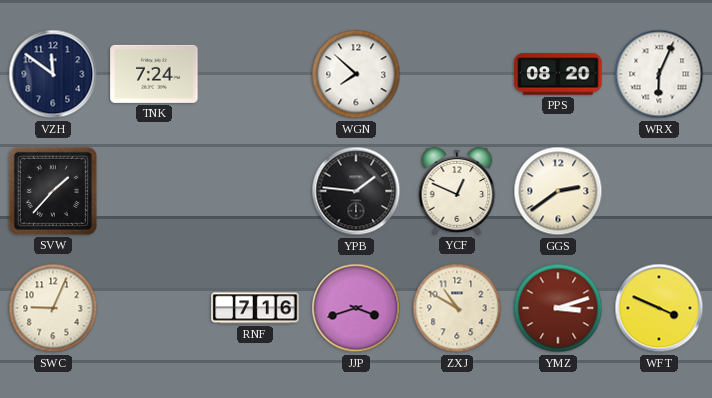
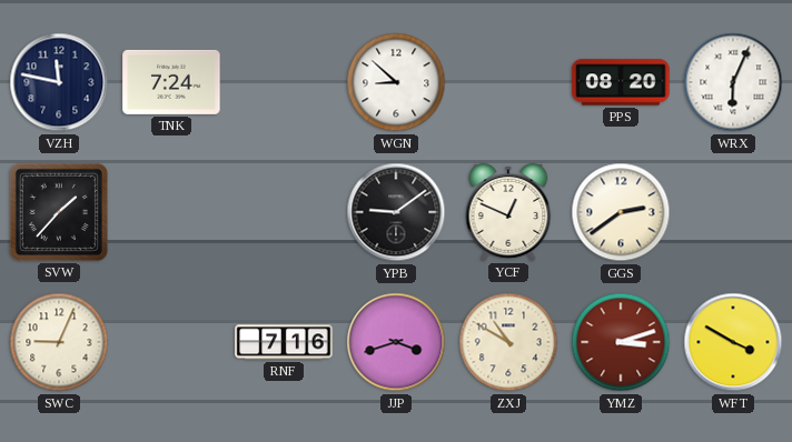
VZH: 11:51 -> 11:47 (59, 82)
WGN: 7:52 -> 8:52 (396, 82)
YPB: 1:46 -> 9:09 (396, 212)
WFT: 3:49 -> 3:50 (733, 342)
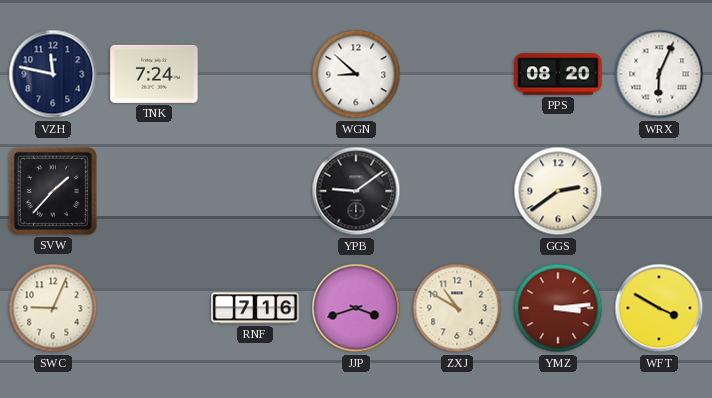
YCF: 12:49 -> none (508, 212)
YMZ: 3:12 -> 3:14 (558, 308)
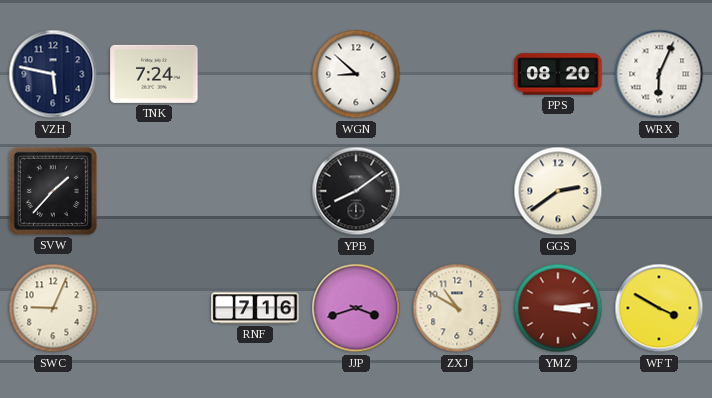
VZH: 11:47 -> 5:47 (53, 74)
YPB: 9:09 -> 8:09 (356, 191)
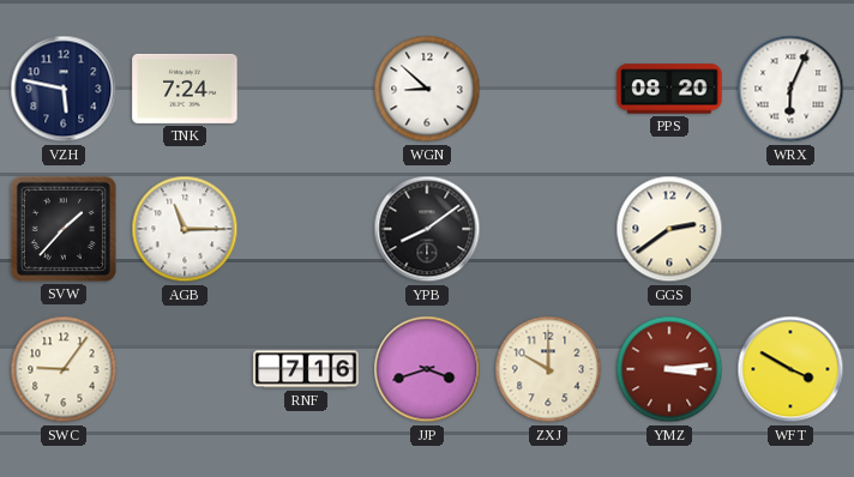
AGB: none -> 11:15 (185, 229)
SWC: 9:04 -> 9:06 (64, 369)
ZXJ: 10:50 -> 10:00 (548, 369)
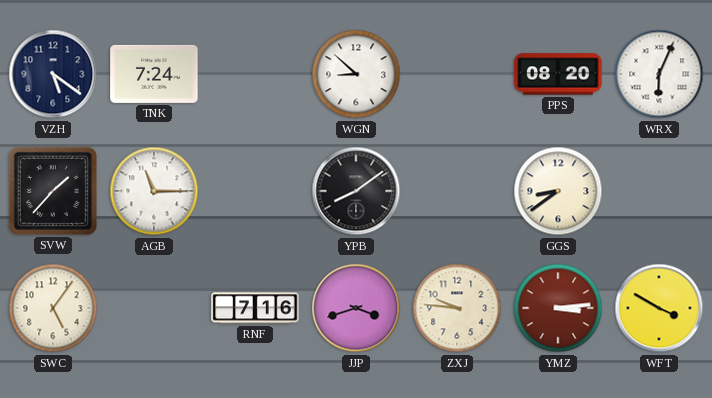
VZH: 5:47 -> 5:21 (53, 74)
GGS: 2:39 -> 8:39 (558, 191)
SWC: 9:06 -> 5:06 (53, 308)
ZXJ: 10:00 -> 9:46 (457, 308)
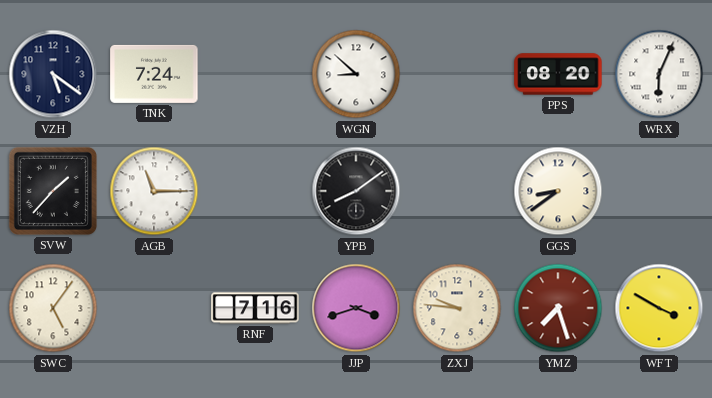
YMZ: 3:14 -> 7:27 (558, 308)
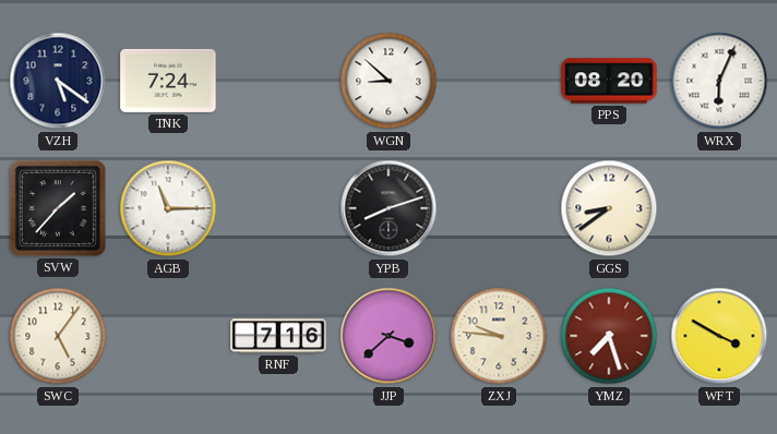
YPB: 8:09 -> 8:12 (388, 208)
JJP: 3:42 -> 3:38 (388, 336)
